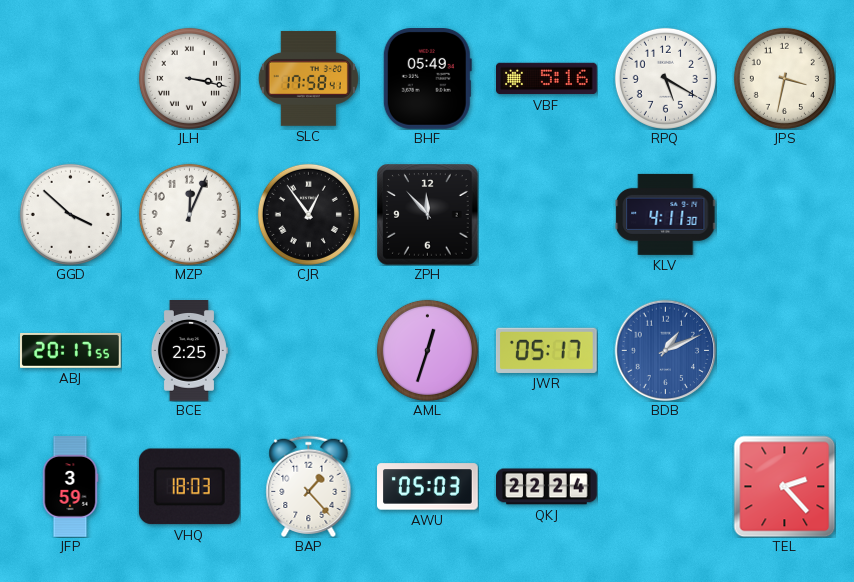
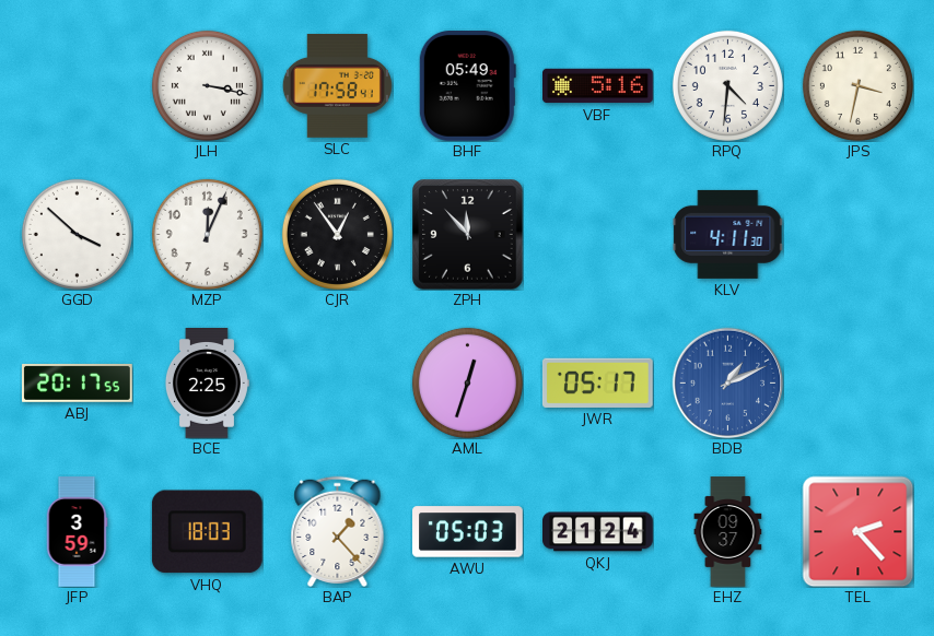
RPQ: 5:20 -> 4:31 (727, 85)
QKJ: 22:24 -> 21:24 (598, 532)
EHZ: none -> 09:37 (728, 532)
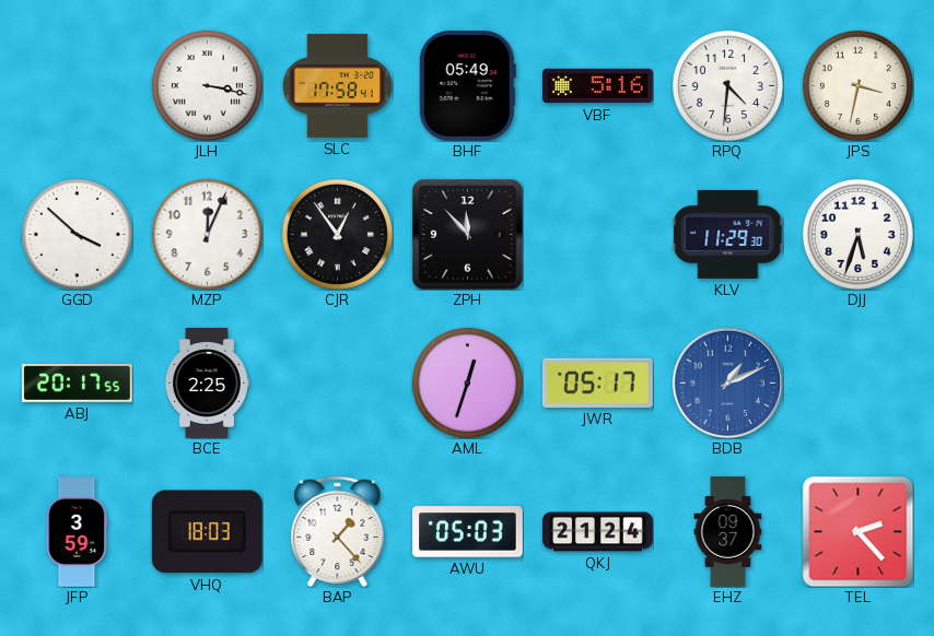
KLV: 4:11 -> 11:29 (727, 234)
DJJ: none -> 5:33 (857, 234)
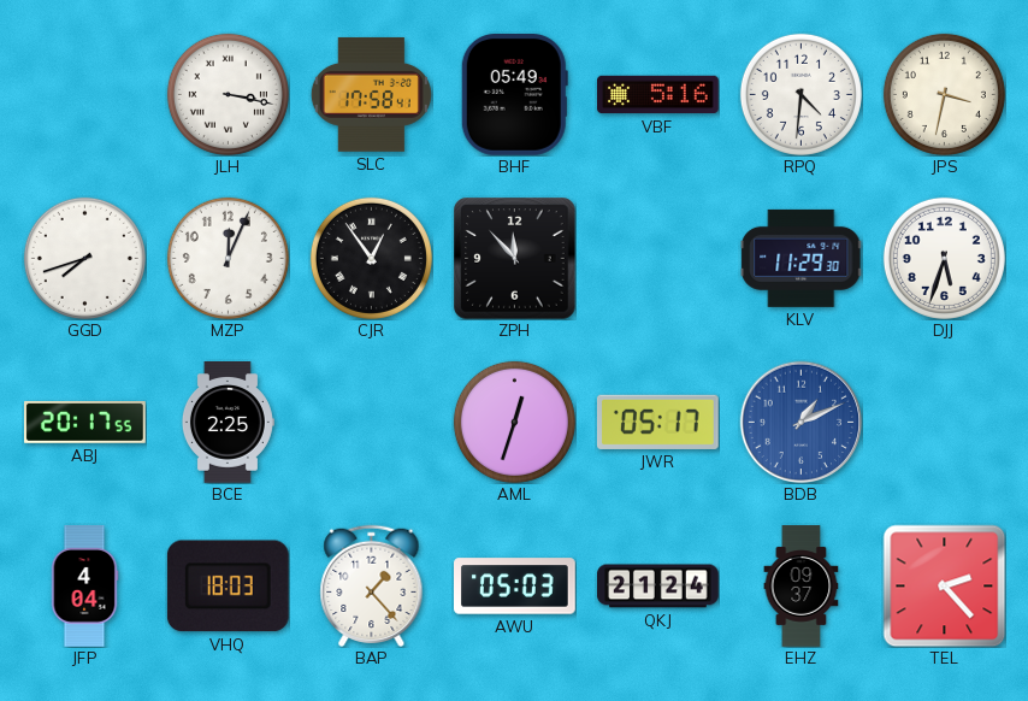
GGD: 3:52 -> 7:42 (84, 258)
JFP: 3:59 -> 4:04 (84, 587)
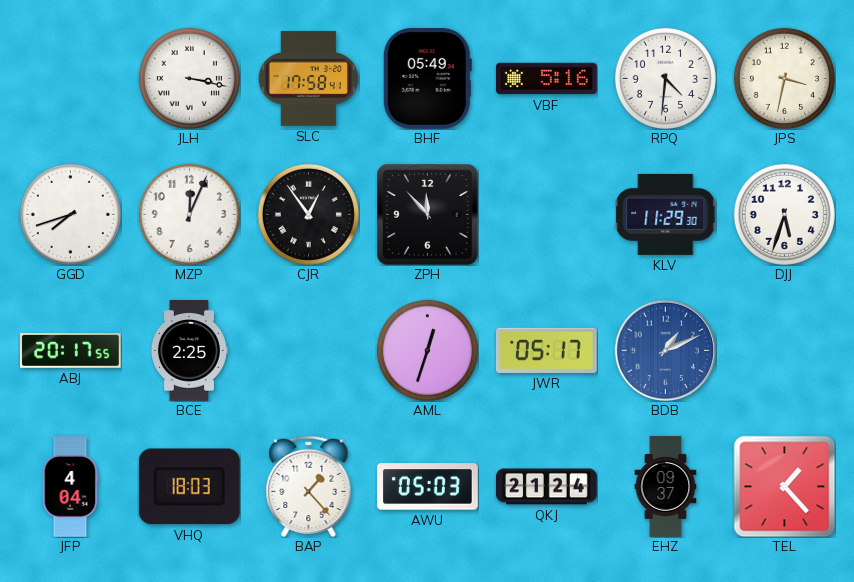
TEL: 2:23 -> 1:23 (784, 486)
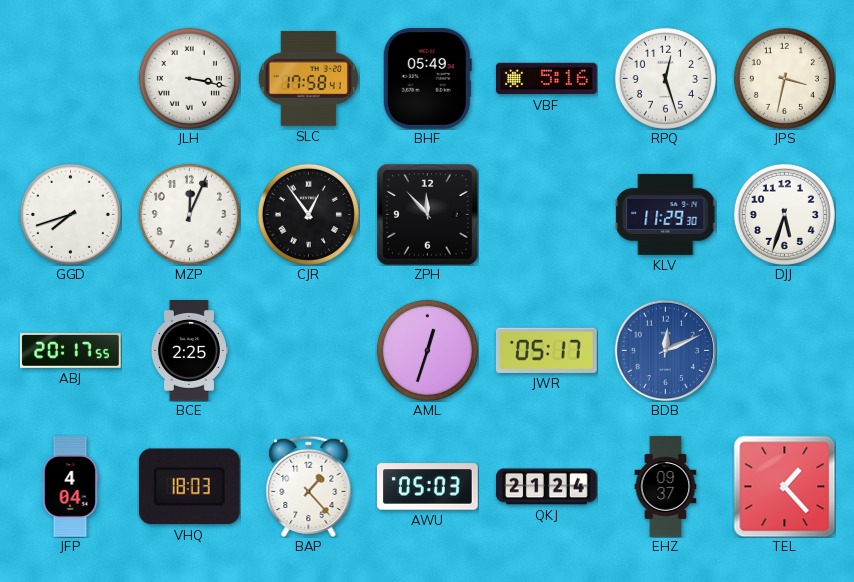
RPQ: 4:31 -> 12:27 (665, 78)
BDB: 1:11 -> 12:11 (665, 350)
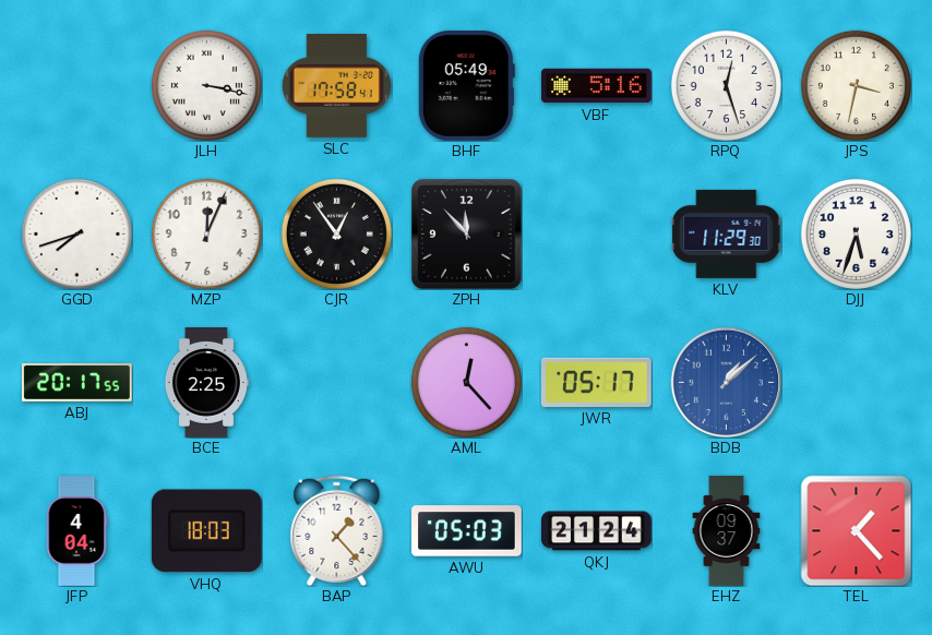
AML: 12:33 -> 12:23 (466, 382)
BDB: 12:11 -> 1:08 (726, 382)
